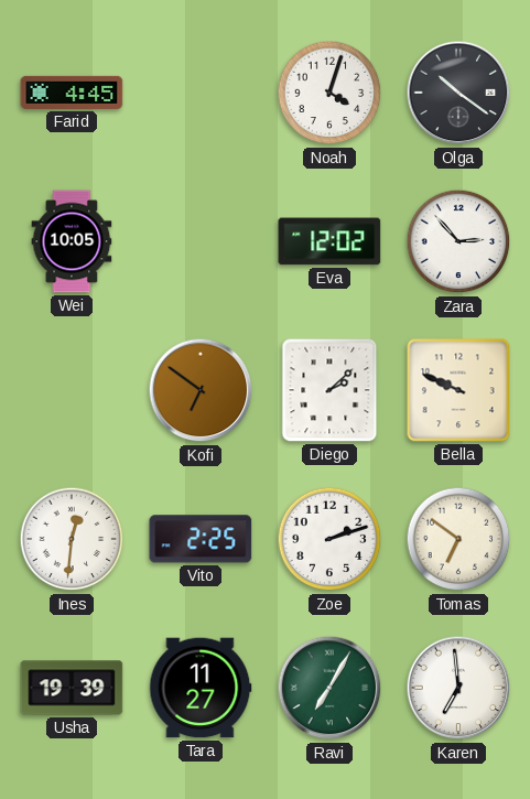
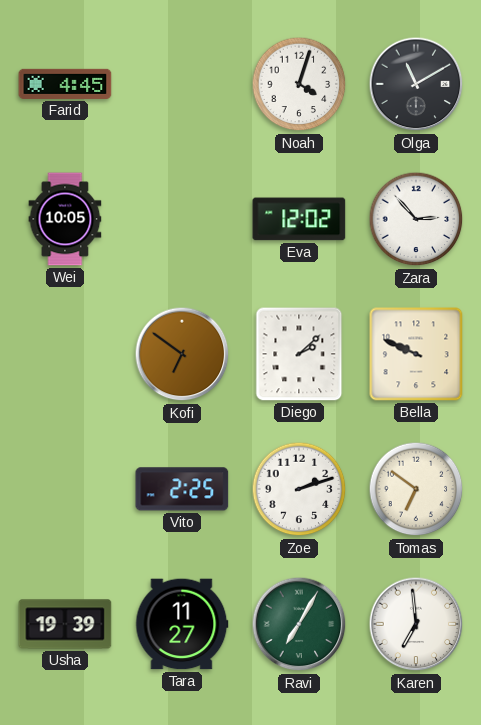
Olga: 10:21 -> 11:10 (416, 84)
Ines: 12:31 -> none (72, 539)
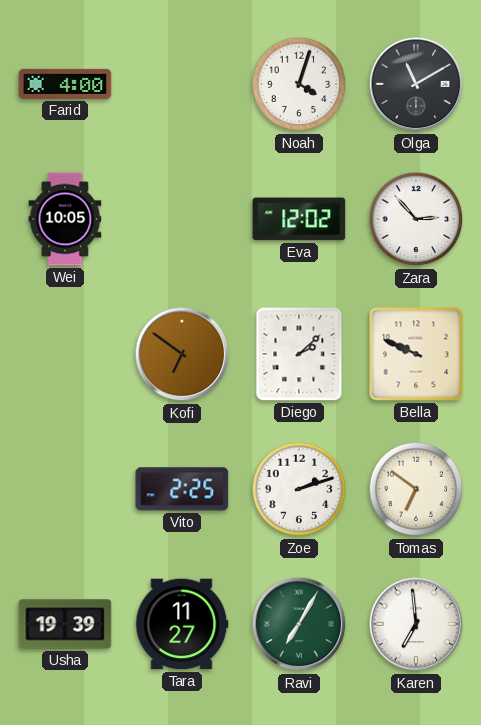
Farid: 4:45 -> 4:00 (65, 84)
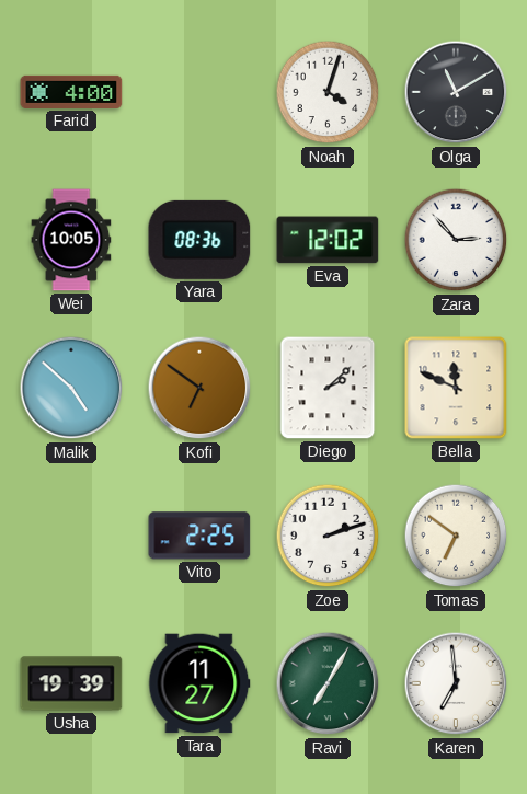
Yara: none -> 08:36 (199, 240)
Malik: none -> 4:52 (71, 388)
Bella: 9:49 -> 11:49 (456, 388)
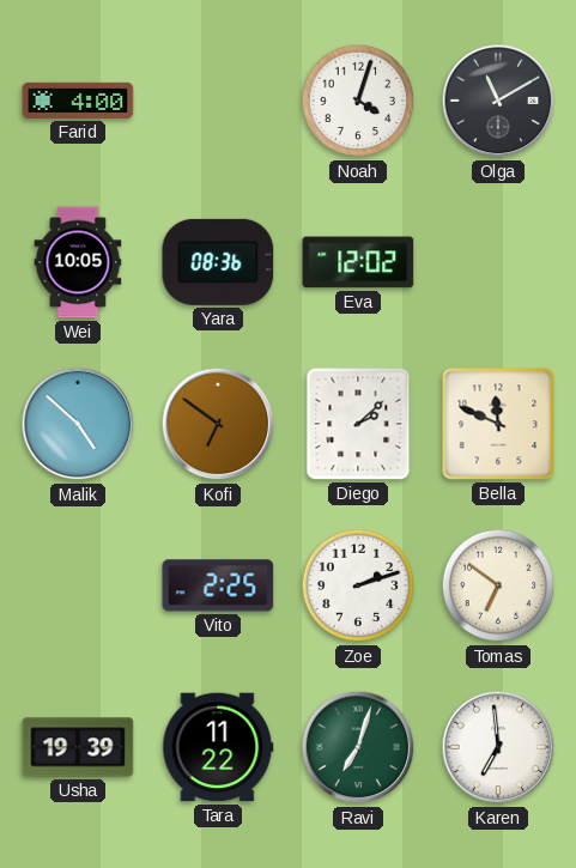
Zara: 2:53 -> none (456, 240)
Tara: 11:27 -> 11:22 (218, 747)
Ravi: 7:05 -> 7:03 (358, 747)
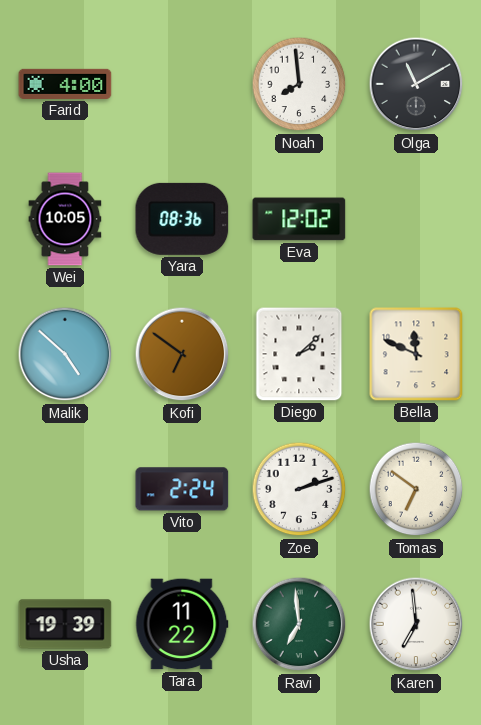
Noah: 4:03 -> 7:59 (299, 84)
Vito: 2:25 -> 2:24 (182, 489)
Ravi: 7:03 -> 6:59 (299, 624)
